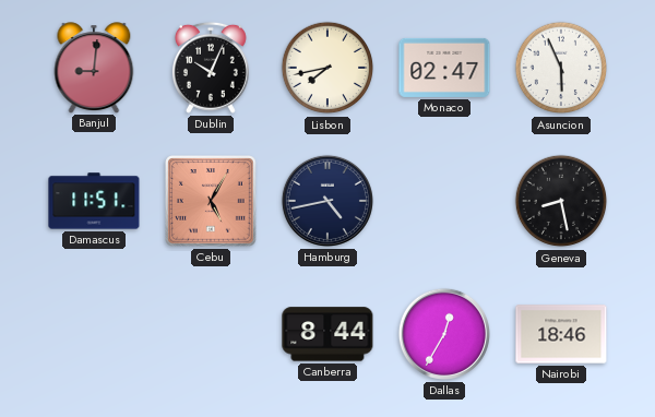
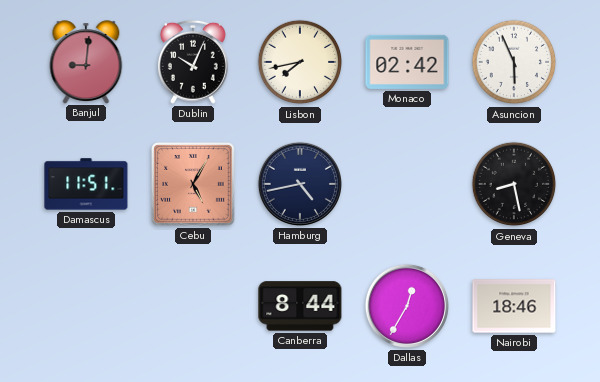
Monaco: 02:47 -> 02:42 (407, 62)
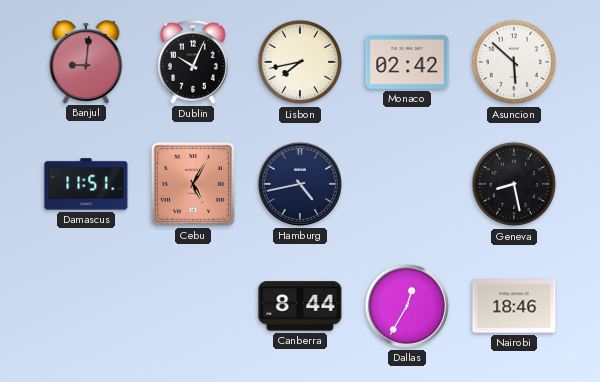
Asuncion: 5:56 -> 5:52 (514, 62)
